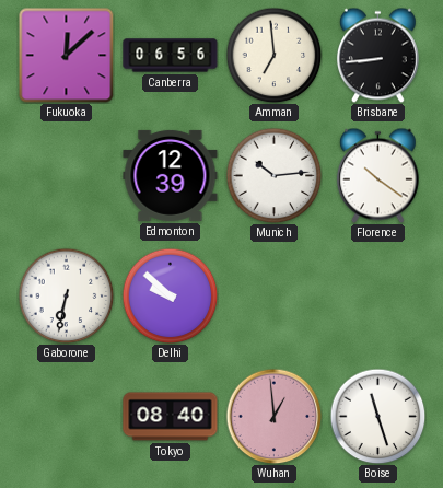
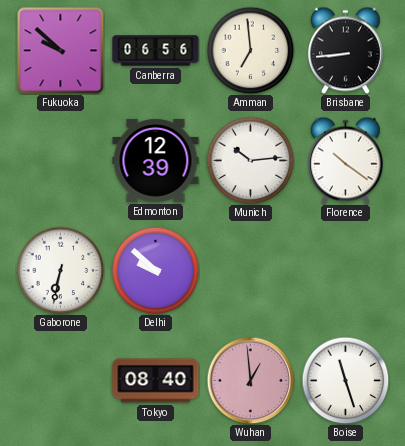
Fukuoka: 12:08 -> 9:52 (60, 50)
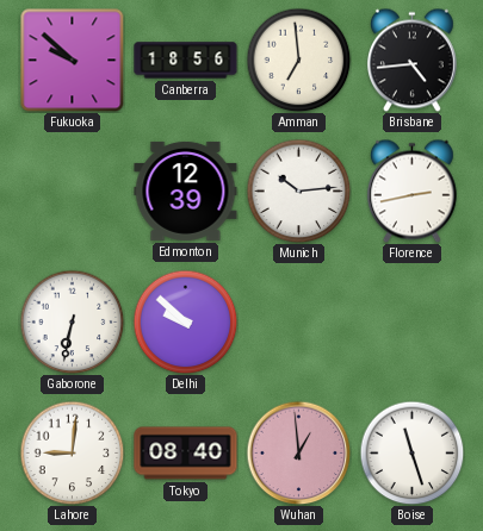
Canberra: 06:56 -> 18:56 (186, 61)
Brisbane: 8:44 -> 4:44 (411, 60)
Florence: 10:21 -> 2:43 (411, 190)
Lahore: none -> 9:01 (72, 452)
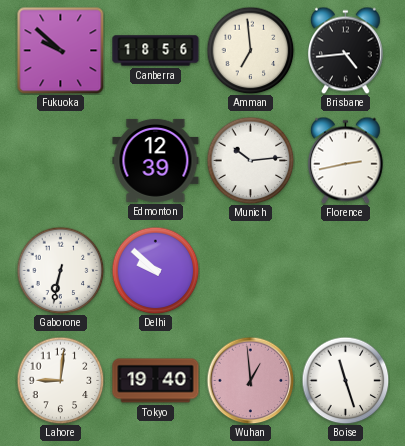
Tokyo: 08:40 -> 19:40 (156, 381)
